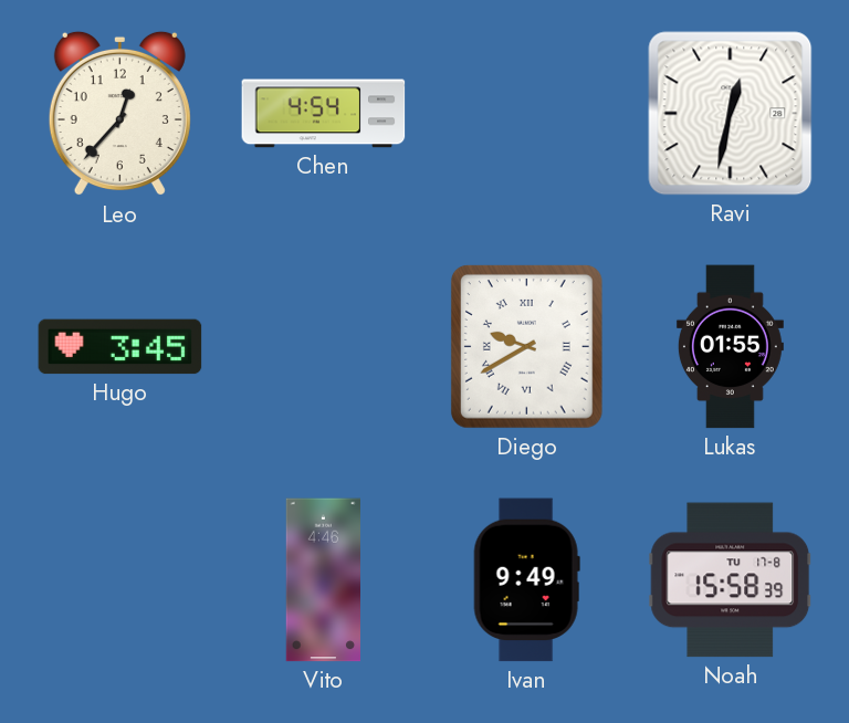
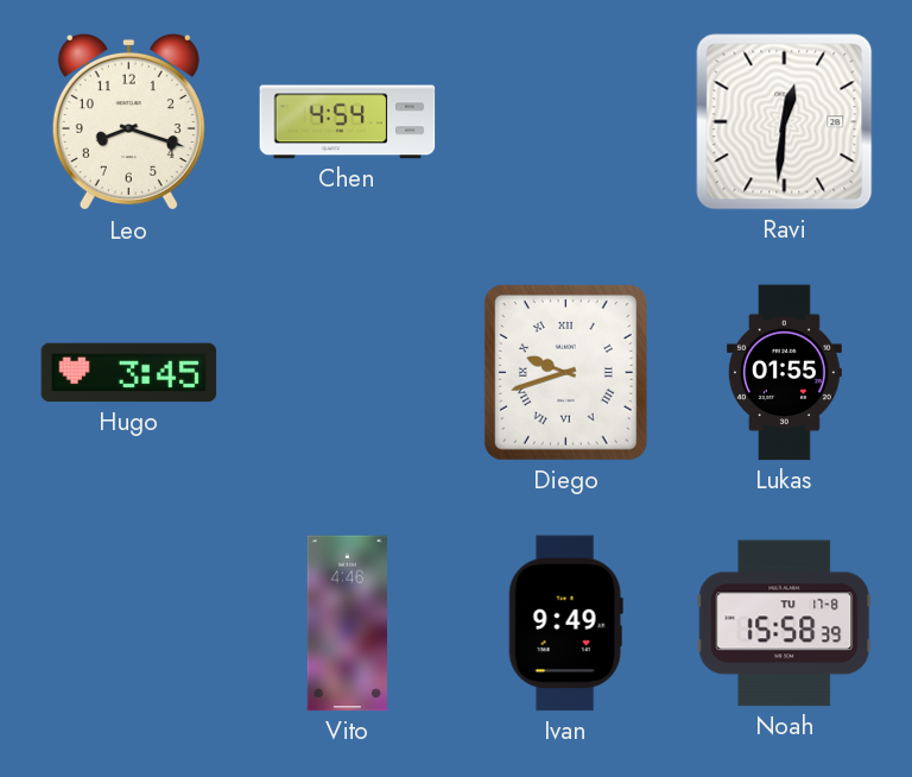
Leo: 12:37 -> 8:18 (128, 122)
Ravi: 12:32 -> 12:31 (785, 122)
Diego: 9:40 -> 9:42 (565, 372)
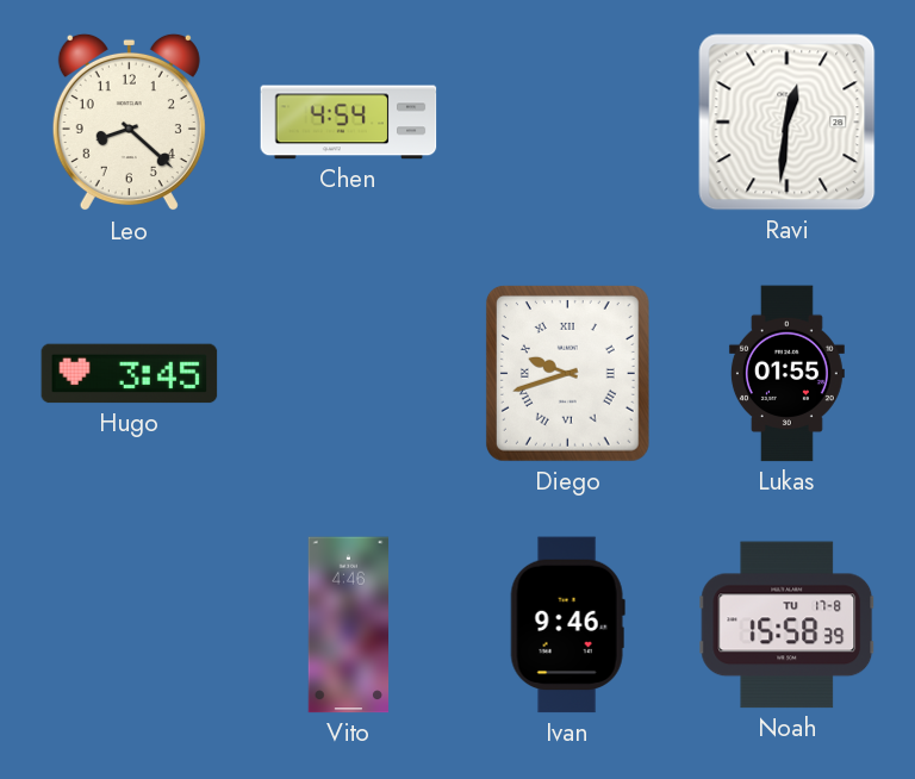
Leo: 8:18 -> 8:22 (129, 123)
Ivan: 9:49 -> 9:46 (567, 625)
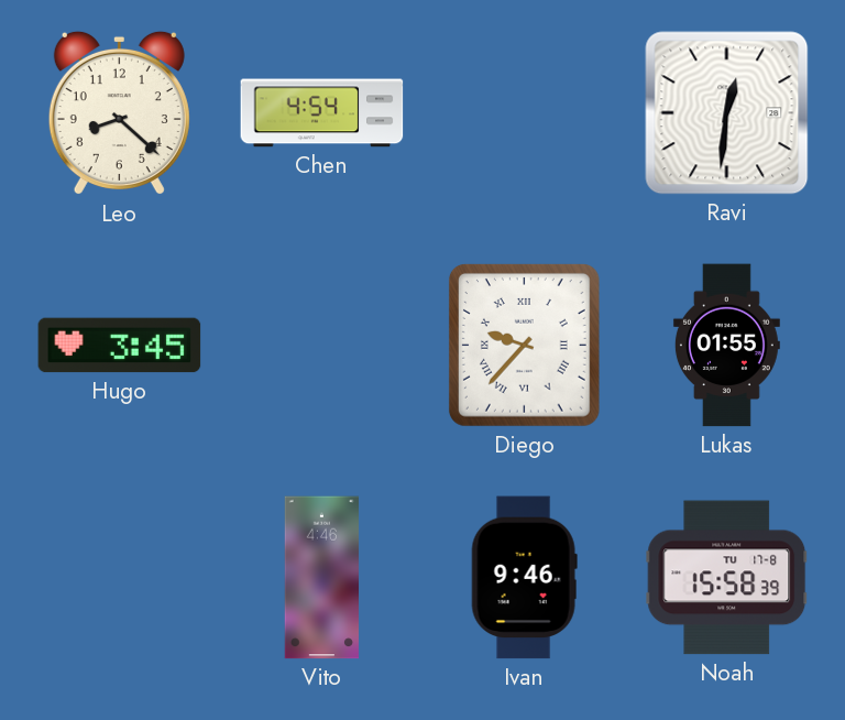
Diego: 9:42 -> 9:37 (524, 345)
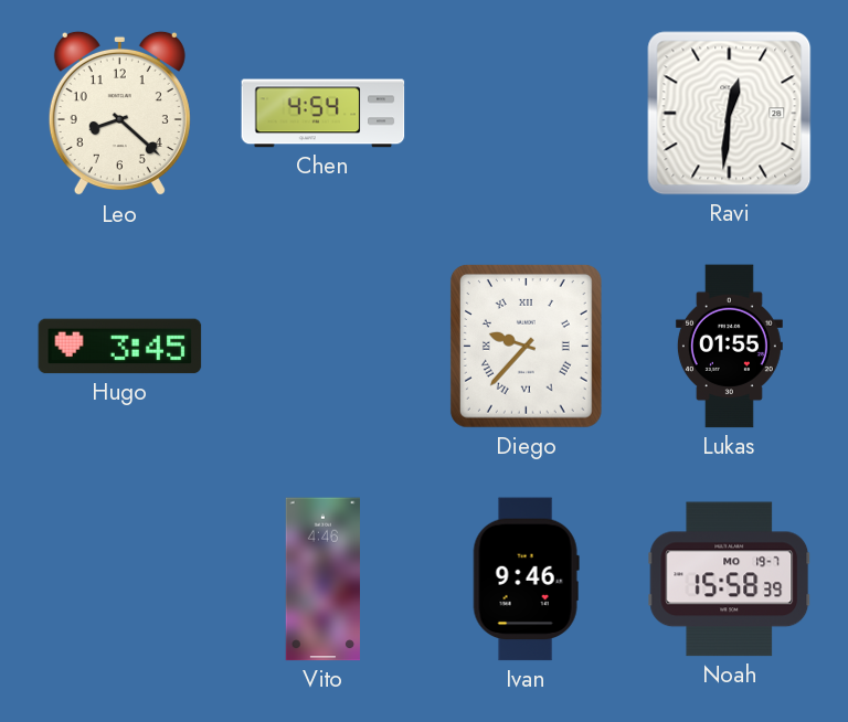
Noah date: TU 17-8 -> MO 19-7 (730, 580)
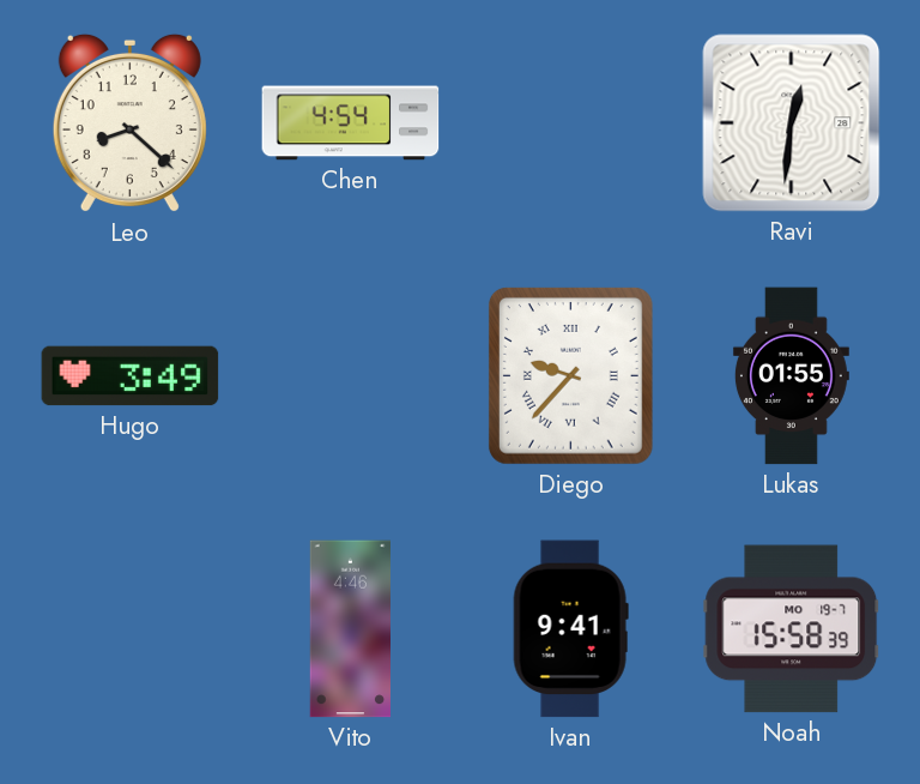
Hugo: 3:45 -> 3:49 (131, 376)
Ivan: 9:46 -> 9:41 (570, 629)
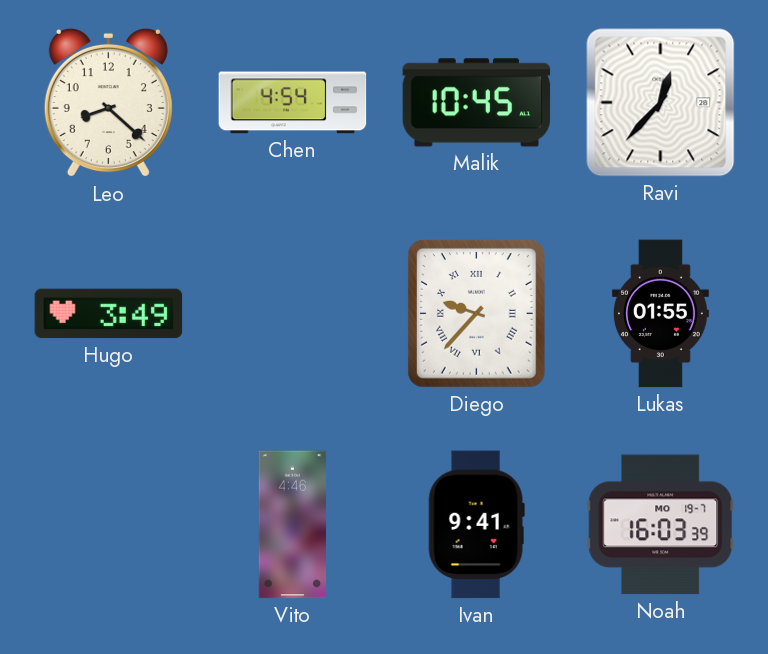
Malik: none -> 10:45 (477, 103)
Ravi: 12:31 -> 12:37 (661, 103)
Noah: 15:58 -> 16:03 (661, 525)
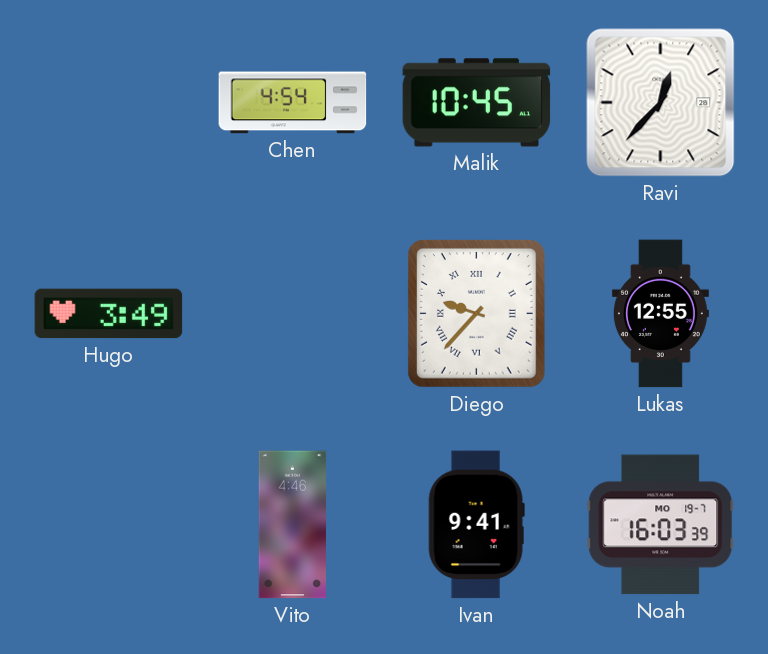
Leo: 8:22 -> none (108, 103)
Lukas: 01:55 -> 12:55 (660, 314)
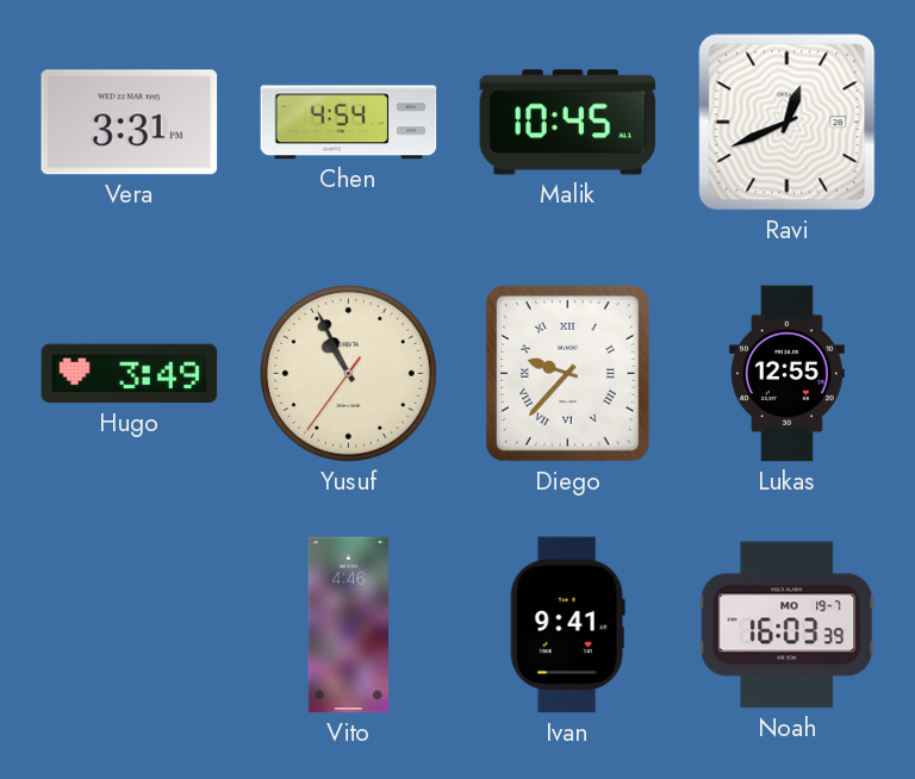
Vera: none -> 3:31 (130, 123)
Ravi: 12:37 -> 12:41 (788, 123)
Yusuf: none -> 10:55 (349, 374)
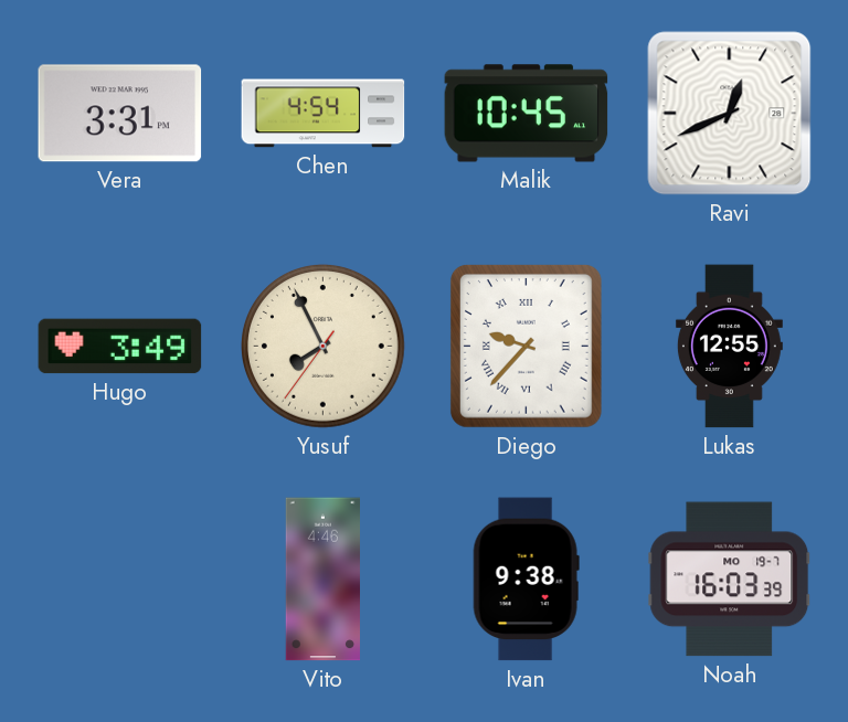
Yusuf: 10:55 -> 7:55 (324, 347)
Ivan: 9:41 -> 9:38 (526, 580)
